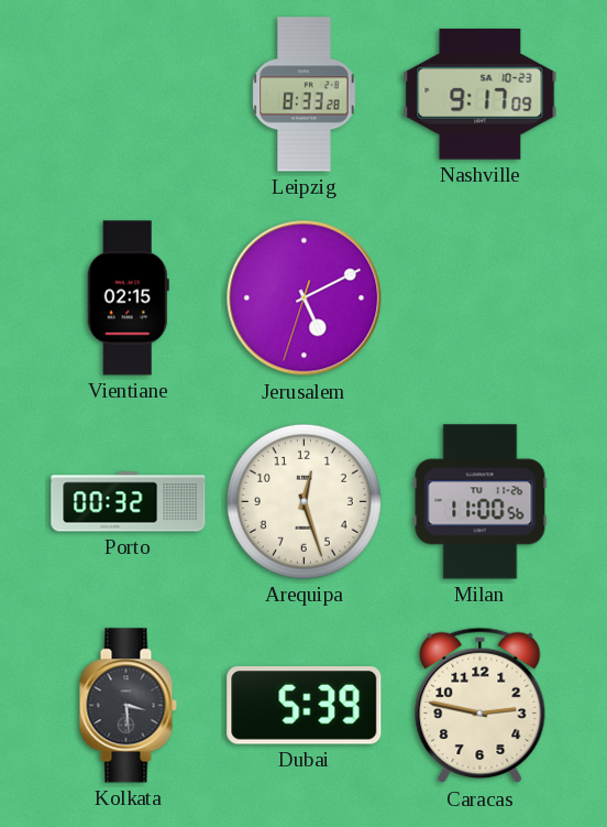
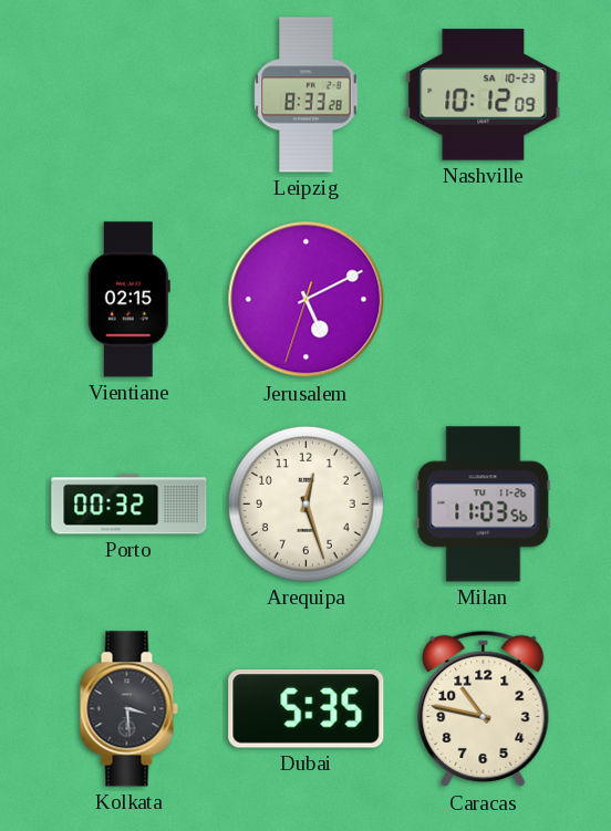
Nashville: 9:17 -> 10:12 (484, 95)
Milan: 11:00 -> 11:03 (484, 505)
Dubai: 5:39 -> 5:35 (307, 709)
Caracas: 2:47 -> 10:47 (484, 709)
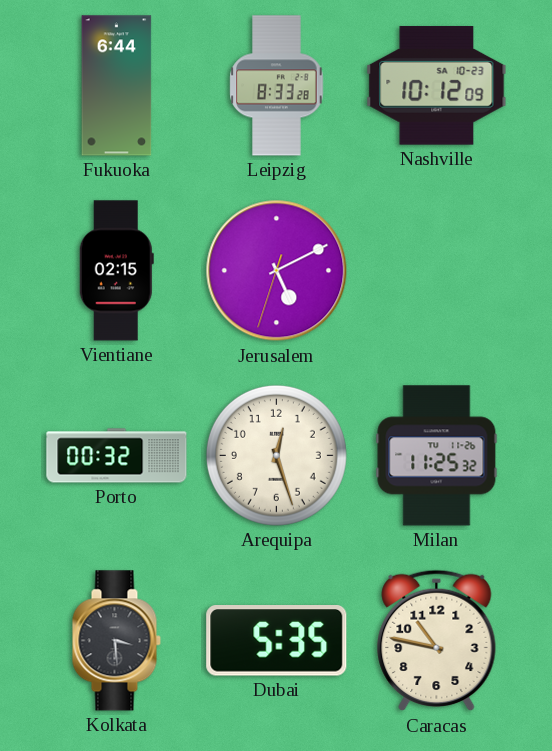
Fukuoka: none -> 6:44 (117, 86)
Milan: 11:03 -> 11:25 (437, 456)
